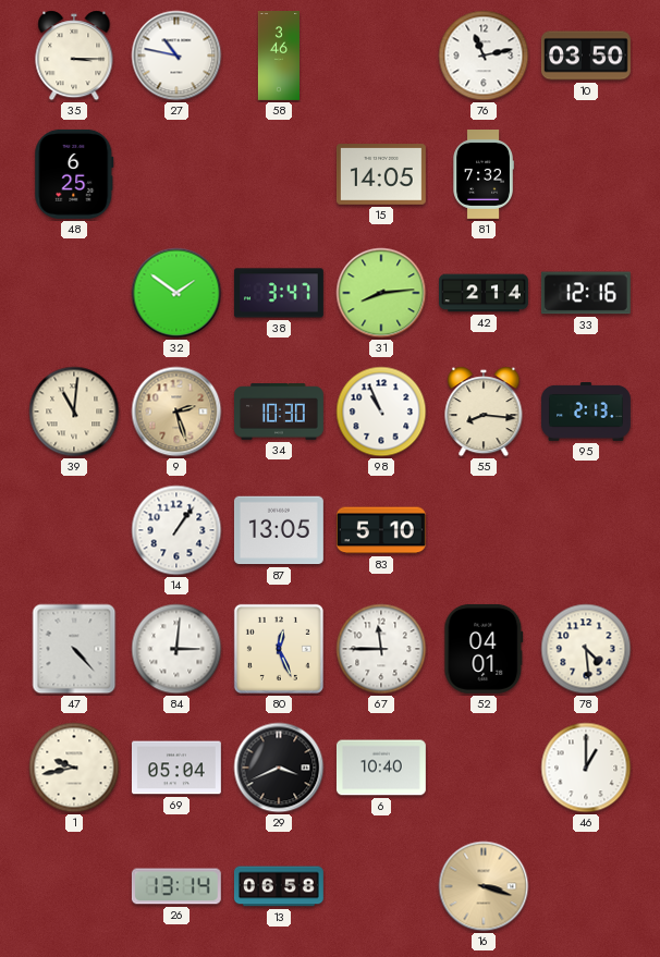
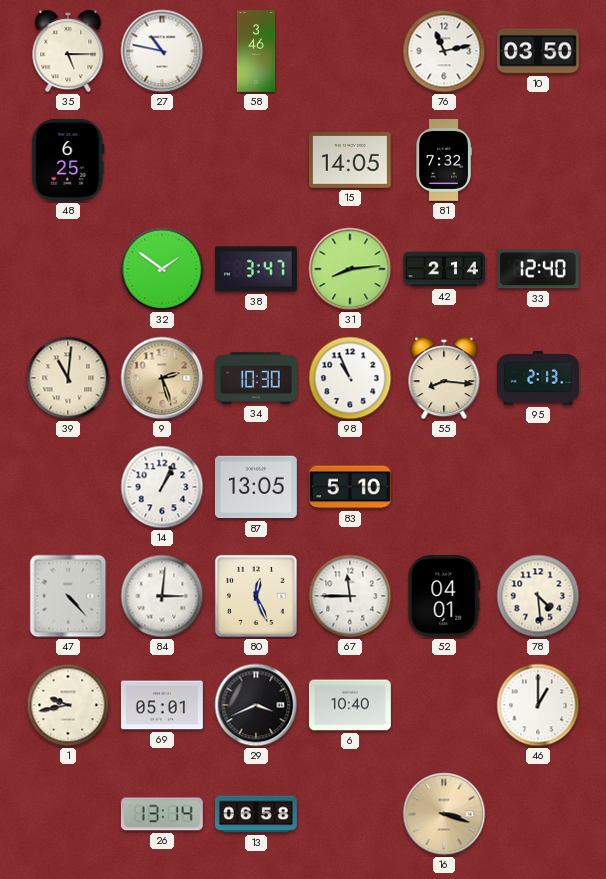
35: 3:15 -> 5:15 (68, 51)
33: 12:16 -> 12:40 (538, 269)
14: 1:06 -> 1:04 (162, 487)
69: 05:04 -> 05:01 (162, 705)
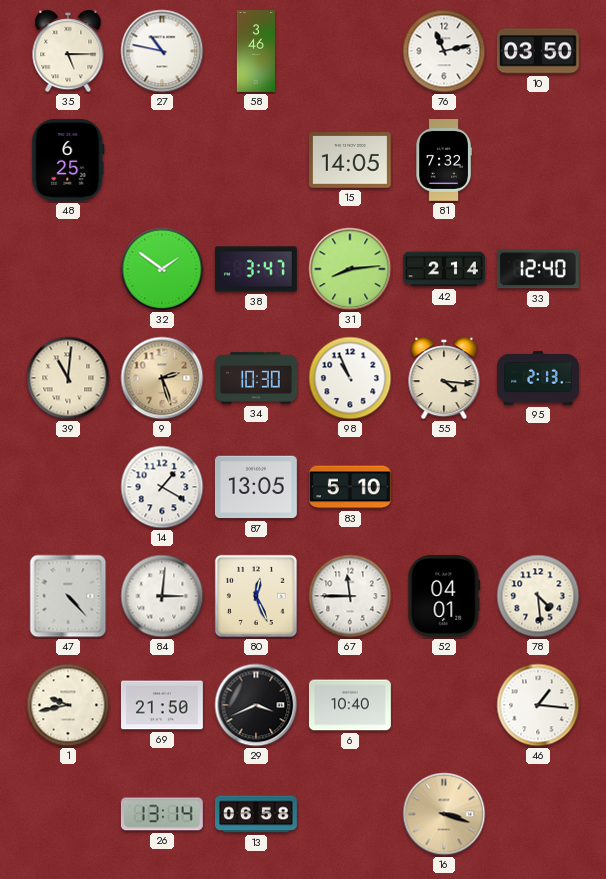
55: 8:16 -> 4:16 (444, 378)
14: 1:04 -> 1:20 (162, 487)
69: 05:01 -> 21:50 (162, 705)
46: 1:00 -> 1:16 (538, 705)
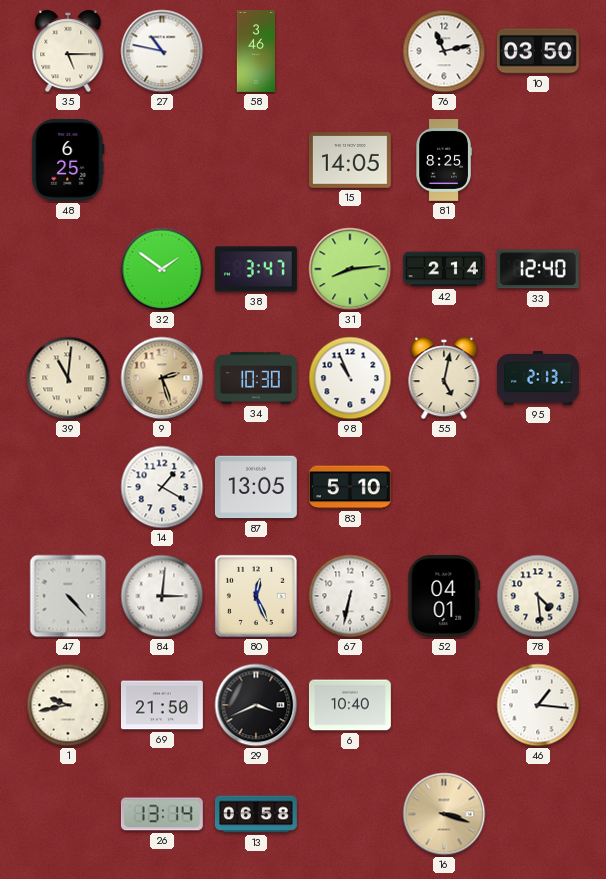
81: 7:32 -> 8:25 (444, 161)
55: 4:16 -> 5:02 (444, 378)
67: 11:45 -> 6:32 (350, 596)
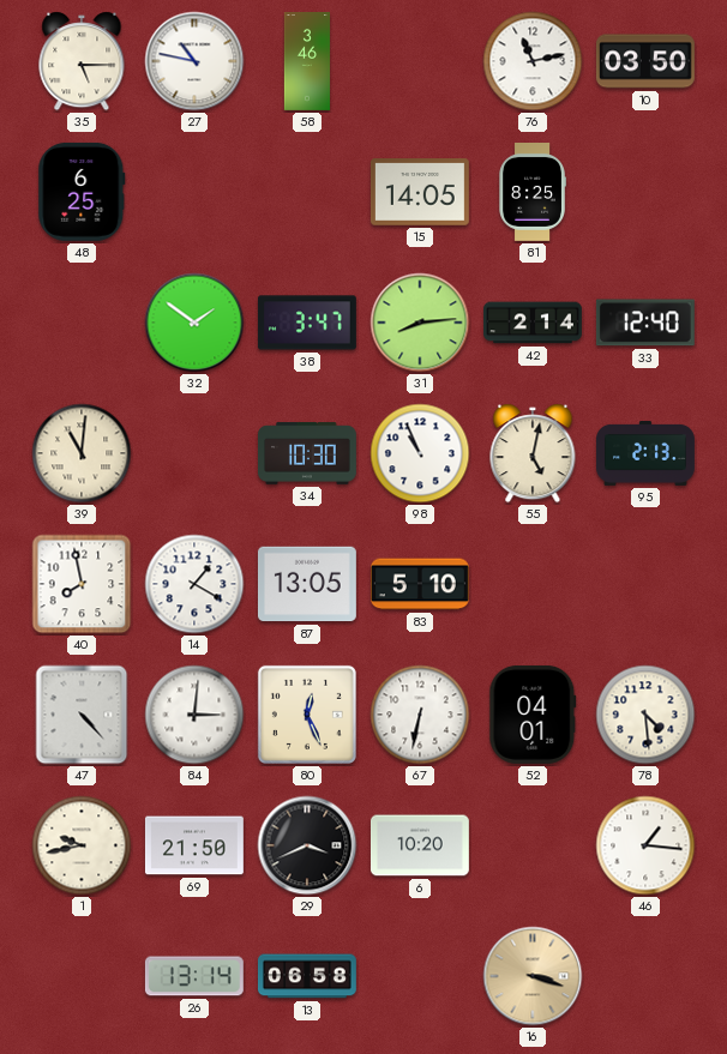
9: 2:27 -> none (162, 378)
40: none -> 7:58 (82, 584)
6: 10:40 -> 10:20 (420, 845)
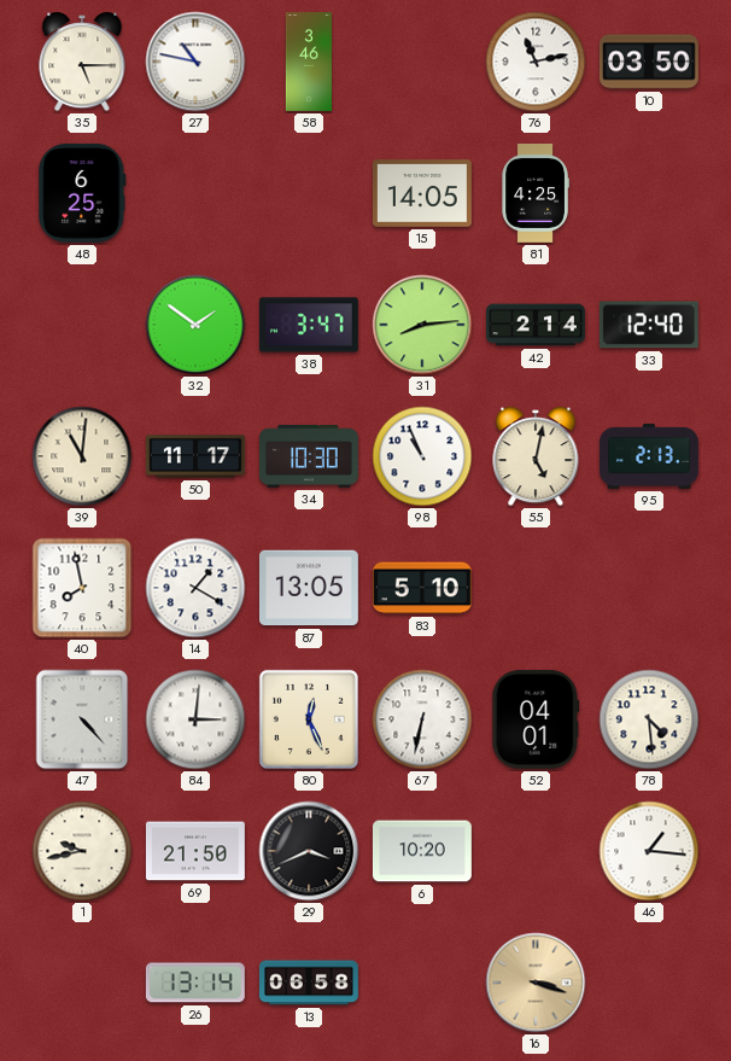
81: 8:25 -> 4:25 (536, 194)
50: none -> 11:17 (197, 456)
